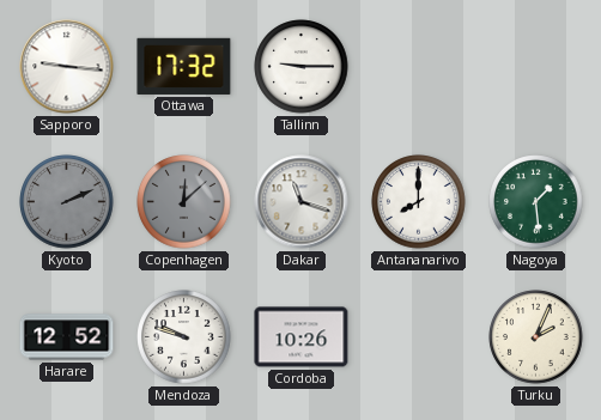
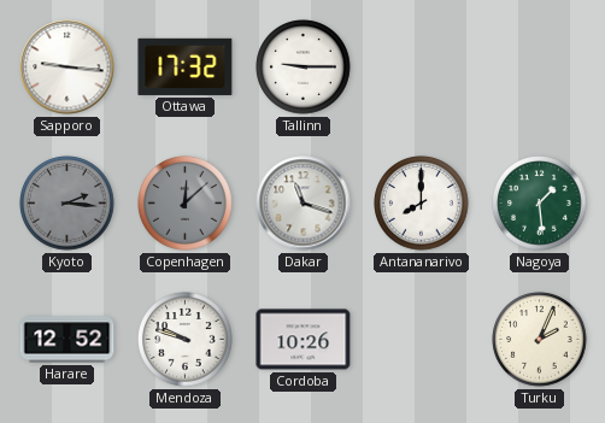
Kyoto: 2:11 -> 2:16 (67, 204)
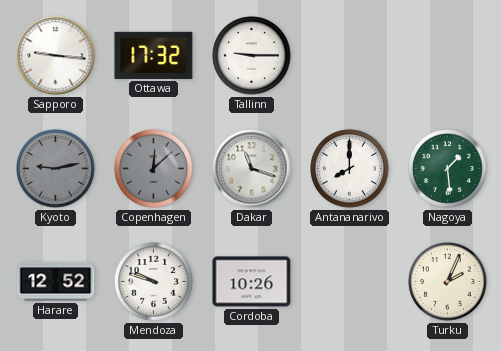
Kyoto: 2:16 -> 9:13 (56, 169)
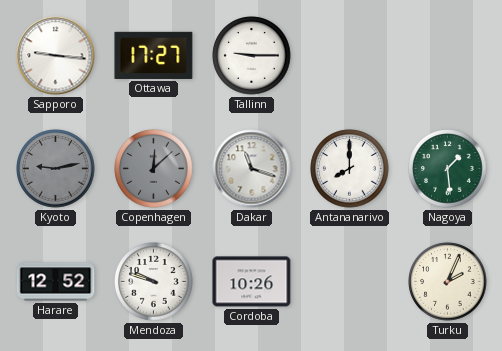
Ottawa: 17:32 -> 17:27 (154, 55)
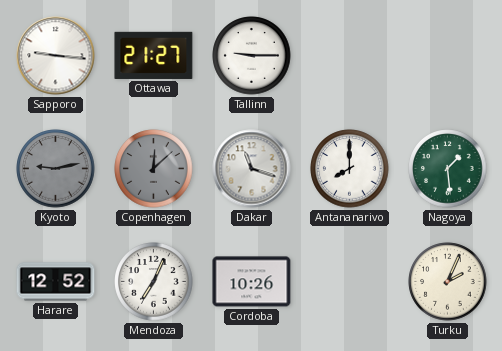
Ottawa: 17:27 -> 21:27 (154, 55)
Mendoza: 9:48 -> 7:04 (154, 282)
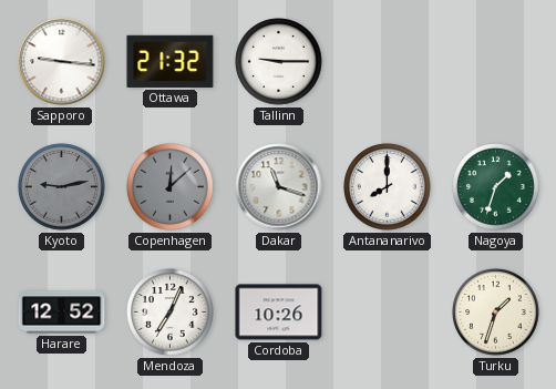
Ottawa: 21:27 -> 21:32 (171, 61)
Nagoya: 1:29 -> 1:33 (496, 187)
Turku: 2:04 -> 1:33 (496, 313)
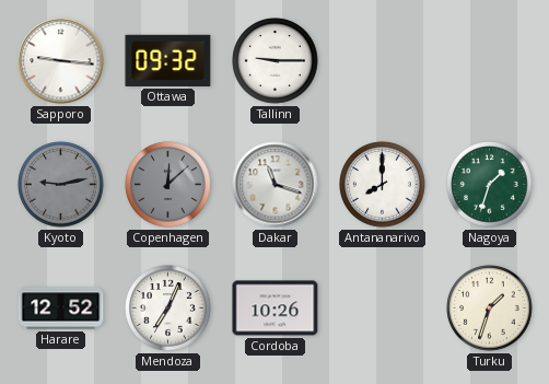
Ottawa: 21:32 -> 09:32 (168, 60)
